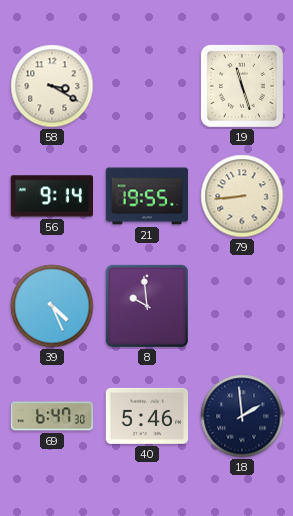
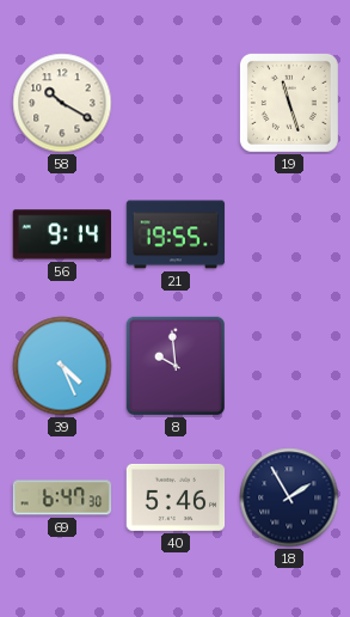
58: 3:20 -> 10:20 (62, 103)
79: 8:44 -> none (242, 196)
18: 1:59 -> 1:55 (289, 497)
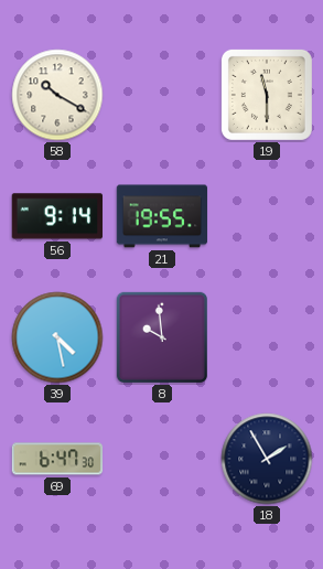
19: 11:27 -> 11:30 (267, 95)
39: 4:26 -> 4:28 (57, 337)
40: 5:46 -> none (176, 497)
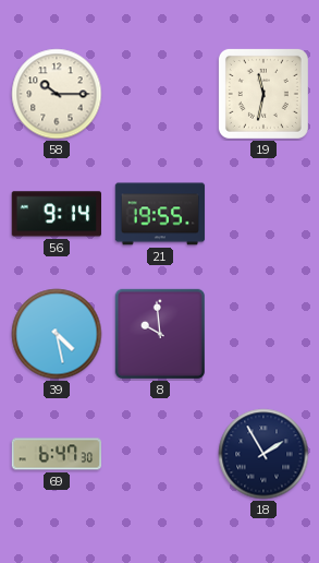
58: 10:20 -> 10:15 (57, 94)
19: 11:30 -> 11:32 (263, 94)
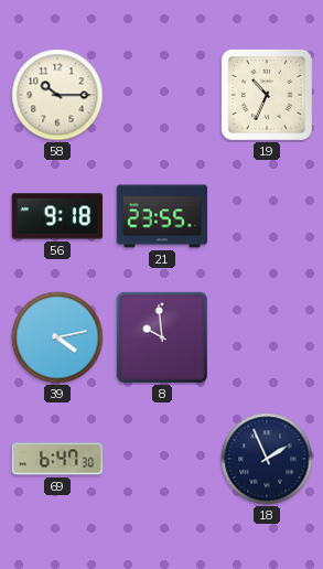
19: 11:32 -> 10:34 (267, 95)
56: 9:14 -> 9:18 (56, 216)
21: 19:55 -> 23:55 (162, 216)
39: 4:28 -> 4:13 (57, 337)
18: 1:55 -> 1:56 (267, 459)
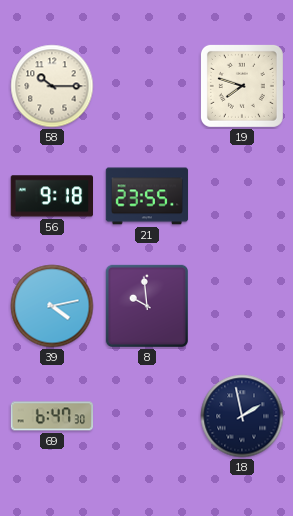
19: 10:34 -> 7:48 (242, 86)
18: 1:56 -> 1:58 (242, 416)
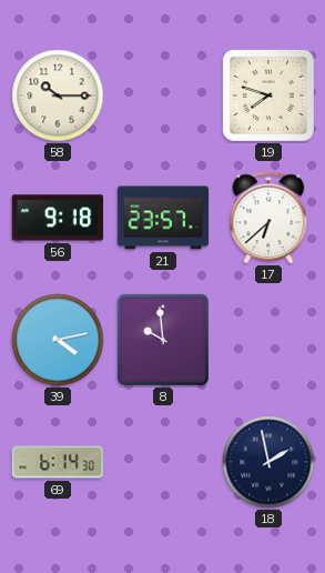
21: 23:55 -> 23:57 (163, 218)
17: none -> 6:38 (268, 218)
69: 6:47 -> 6:14 (58, 462)
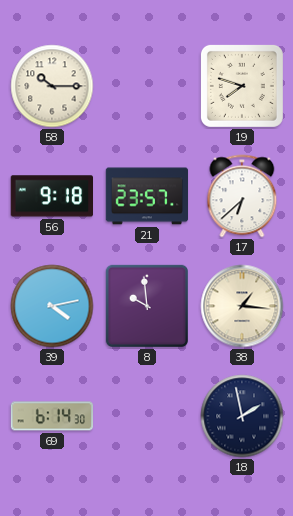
38: none -> 1:16 (242, 306)
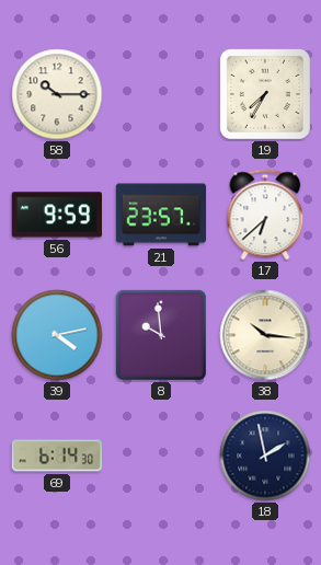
19: 7:48 -> 7:35 (265, 94)
56: 9:18 -> 9:59 (56, 215)
38: 1:16 -> 10:16 (265, 335)
